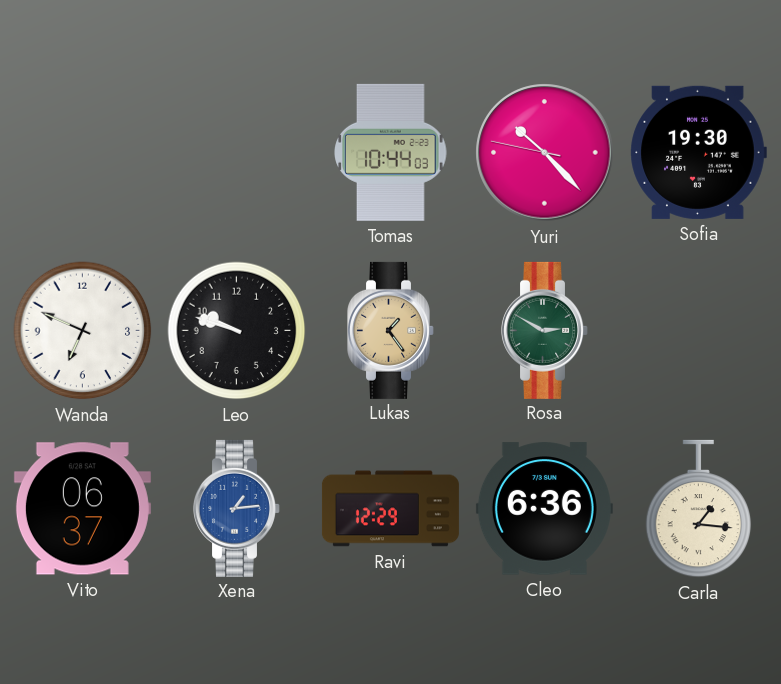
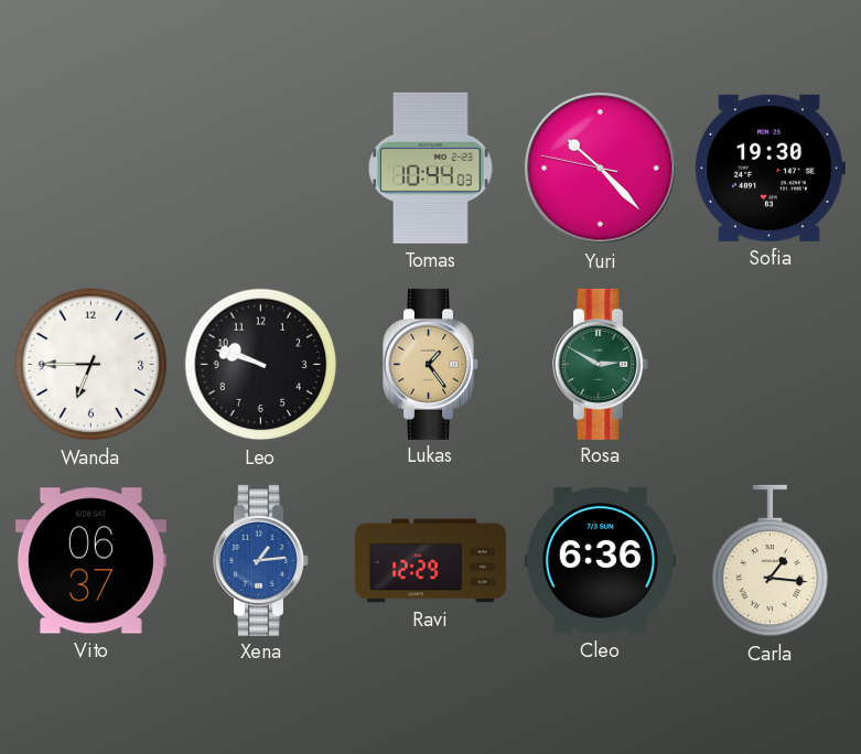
Wanda: 6:49 -> 6:45 (92, 365)
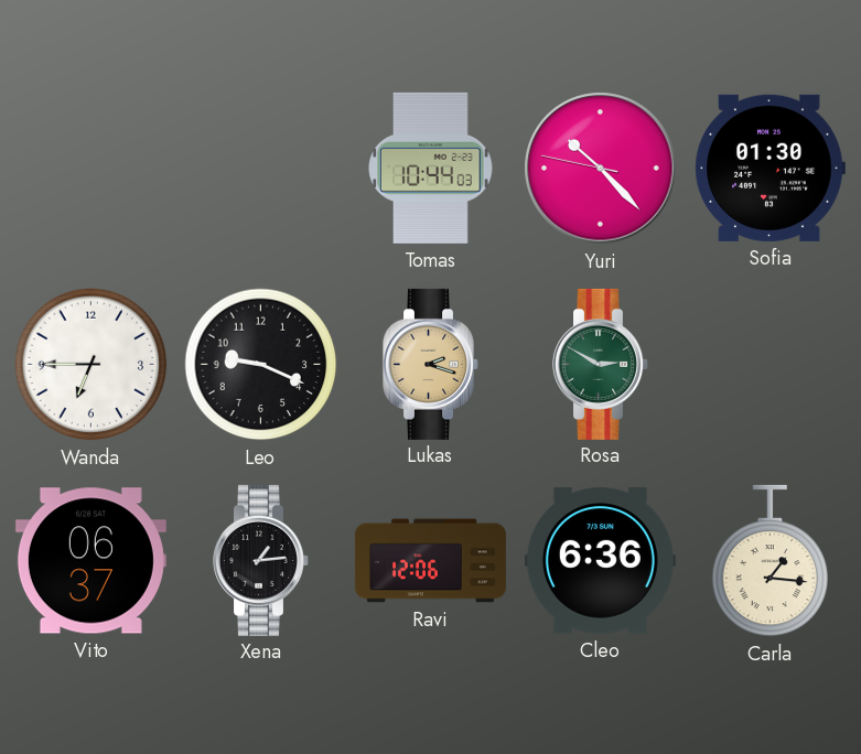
Sofia: 19:30 -> 01:30 (769, 168)
Leo: 9:48 -> 9:19 (261, 365)
Lukas: 1:24 -> 2:18 (431, 364)
Xena dial: blue -> black (261, 560)
Ravi: 12:29 -> 12:06 (430, 561)
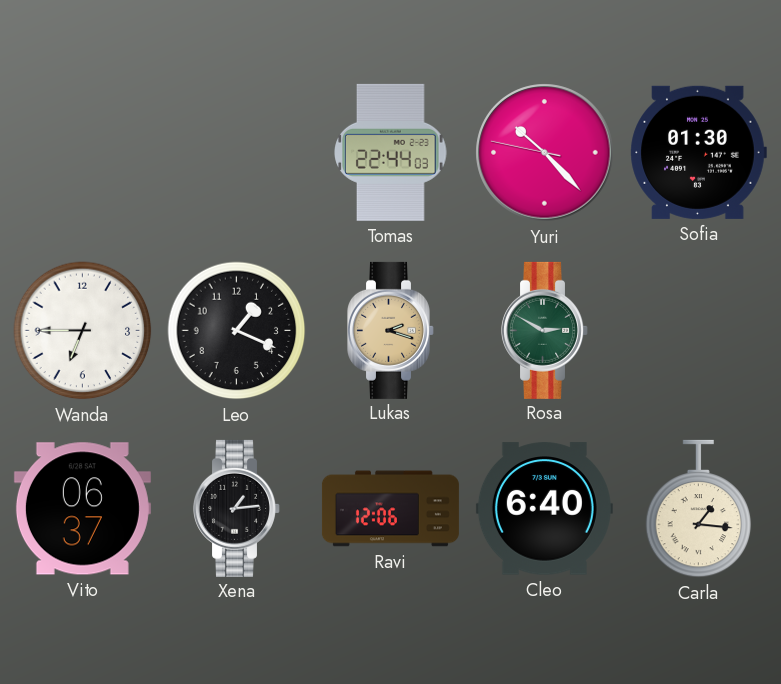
Tomas: 10:44 -> 22:44 (391, 152)
Leo: 9:19 -> 1:19 (237, 331)
Cleo: 6:36 -> 6:40 (544, 509)
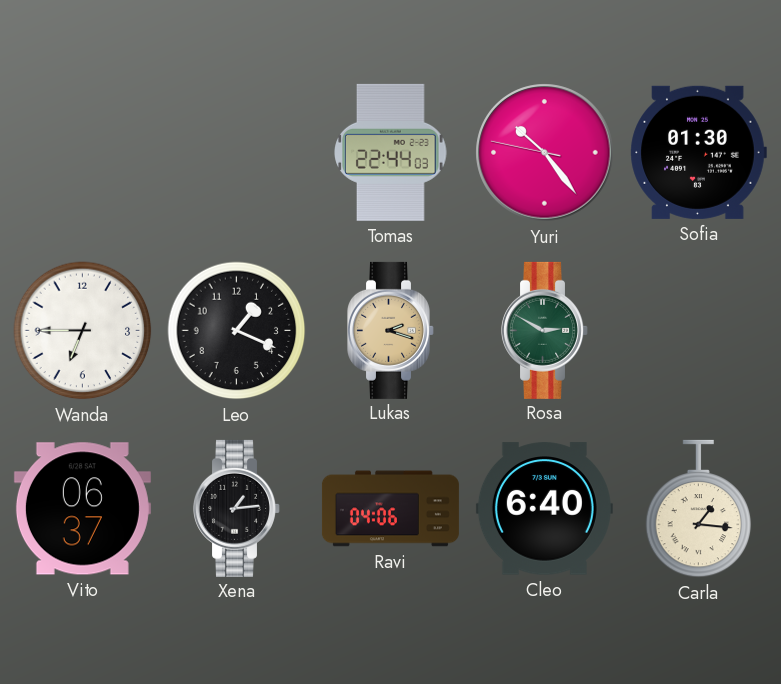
Yuri: 10:22 -> 10:23 (545, 153)
Ravi: 12:06 -> 04:06 (390, 509)
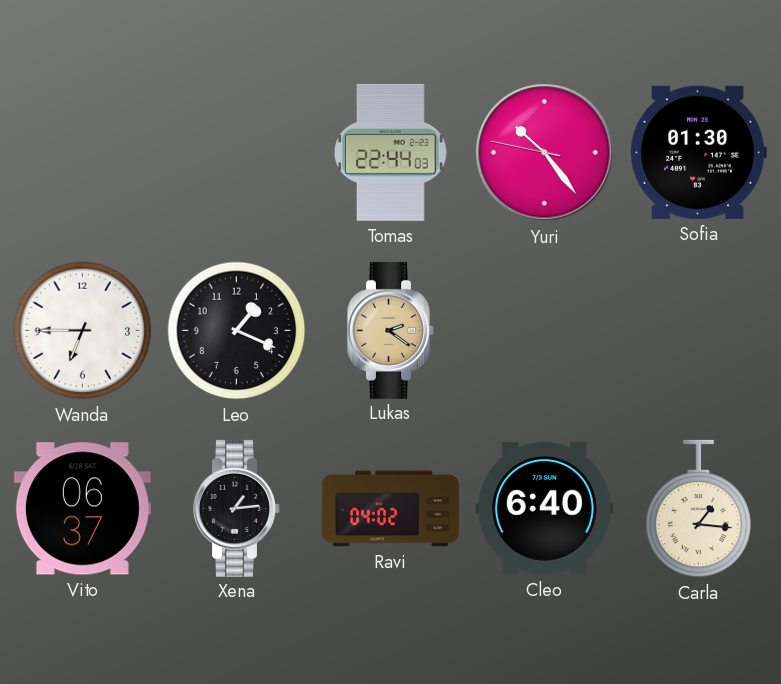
Lukas: 2:18 -> 2:21 (391, 330)
Rosa: 2:50 -> none (545, 330)
Ravi: 04:06 -> 04:02 (390, 509)
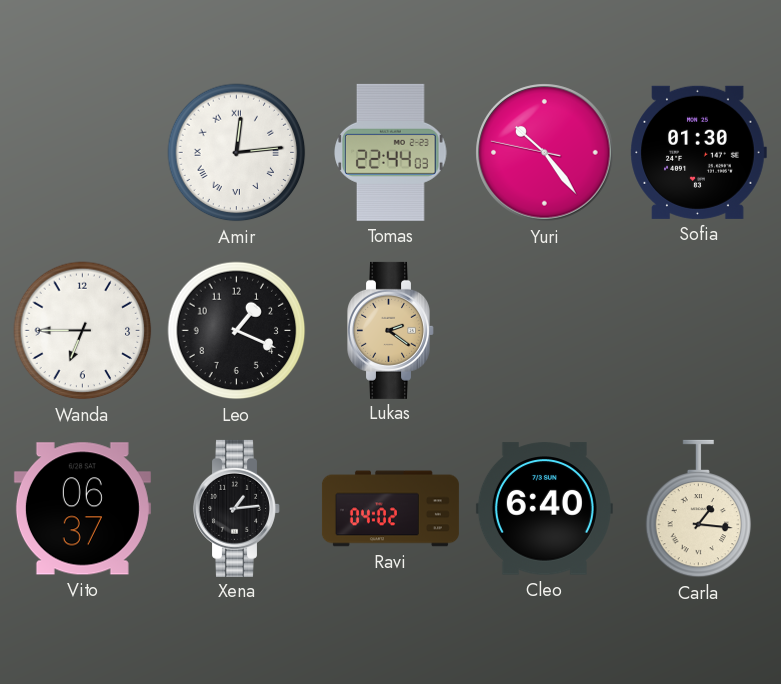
Amir: none -> 12:14 (237, 153)
